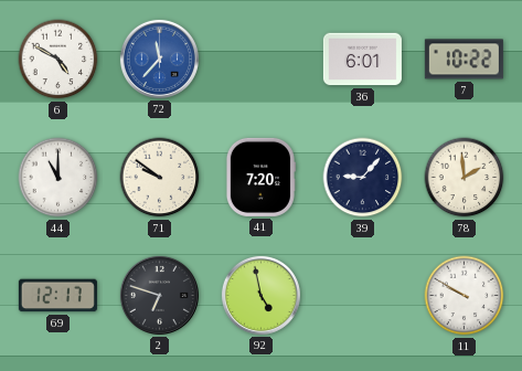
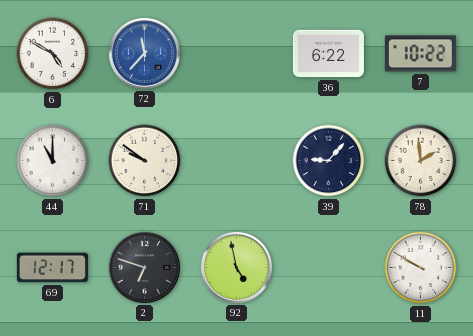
36: 6:01 -> 6:22 (328, 54)
41: 7:20 -> none (260, 177)
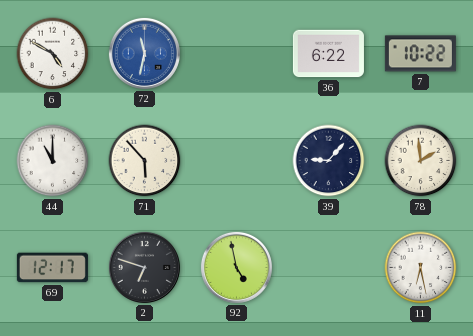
72: 11:37 -> 11:32 (144, 53)
71: 9:51 -> 5:53 (145, 161)
11: 9:50 -> 6:28 (421, 268)
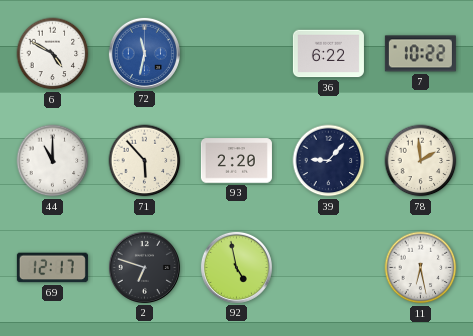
93: none -> 2:20 (236, 161)
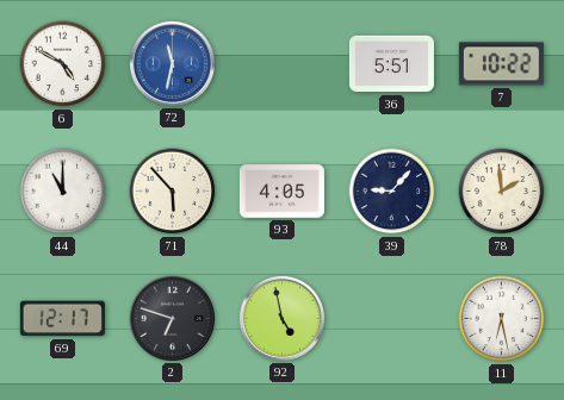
36: 6:22 -> 5:51 (391, 64)
93: 2:20 -> 4:05 (281, 192)
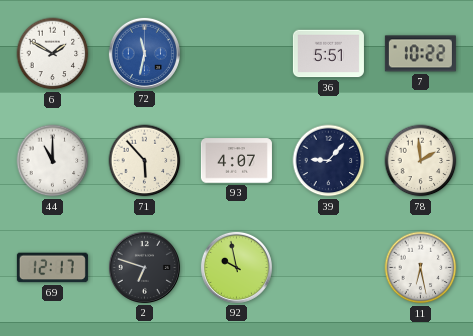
6: 4:50 -> 1:50 (53, 54)
93: 4:05 -> 4:07 (236, 161)
92: 4:58 -> 9:58 (236, 267)
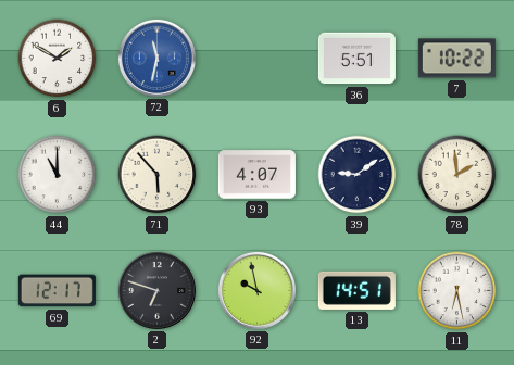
39: 9:07 -> 9:09 (358, 175)
13: none -> 14:51 (356, 290)
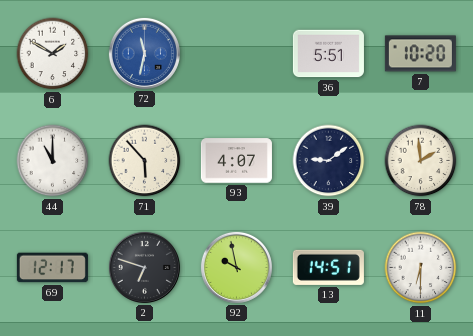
7: 10:22 -> 10:20 (420, 54)
11: 6:28 -> 6:30 (421, 268)
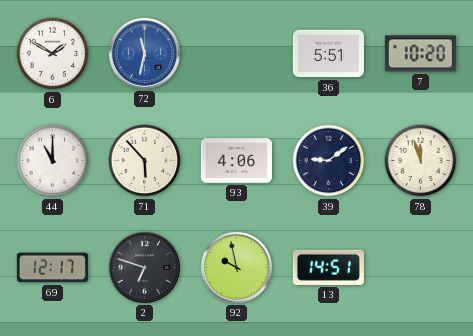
93: 4:07 -> 4:06 (236, 161)
78: 1:59 -> 11:57 (421, 161)
11: 6:30 -> none (421, 268)
